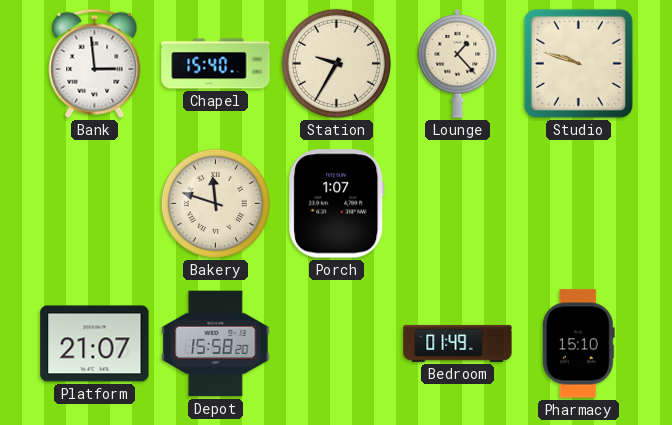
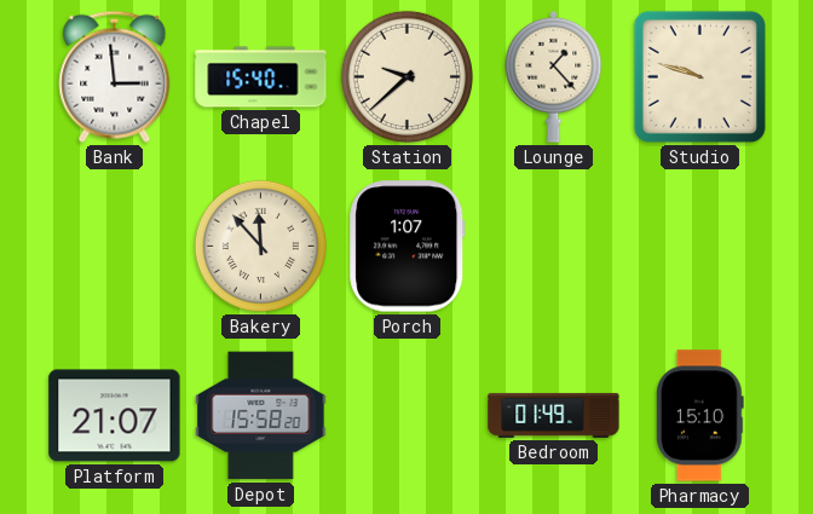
Station: 9:35 -> 9:38 (406, 76)
Bakery: 11:48 -> 11:53 (260, 246)
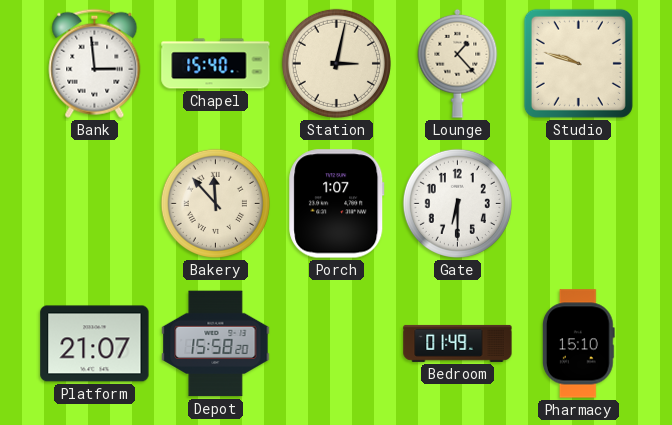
Station: 9:38 -> 3:02 (336, 63)
Gate: none -> 6:30 (457, 203)
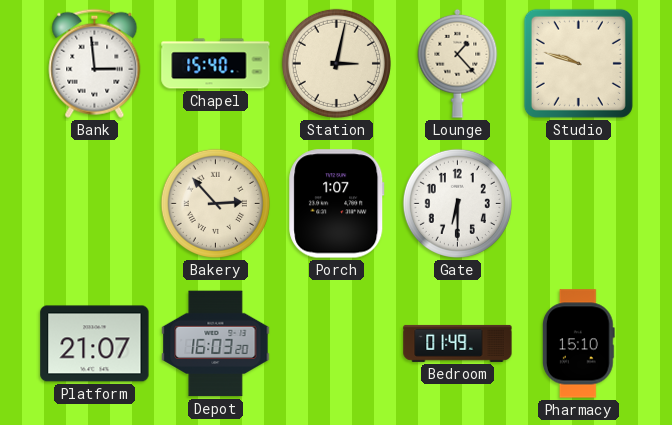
Bakery: 11:53 -> 2:53 (215, 203)
Depot: 15:58 -> 16:03 (216, 344)
